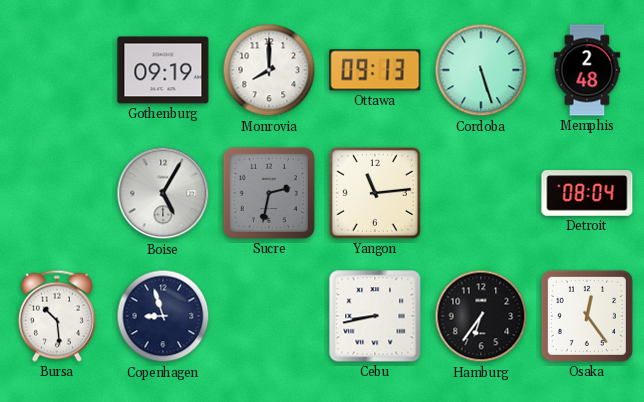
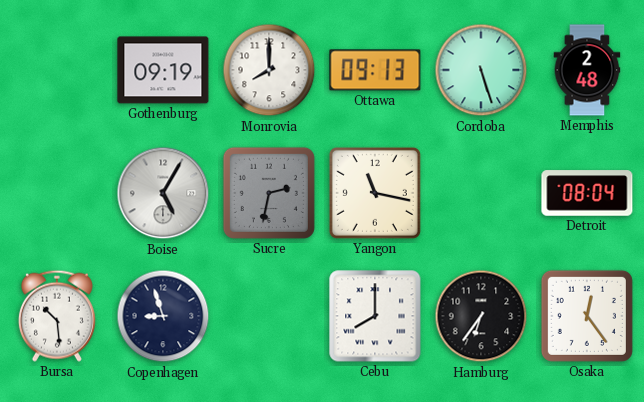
Yangon: 11:14 -> 11:17 (375, 193)
Cebu: 8:43 -> 8:00 (375, 316)
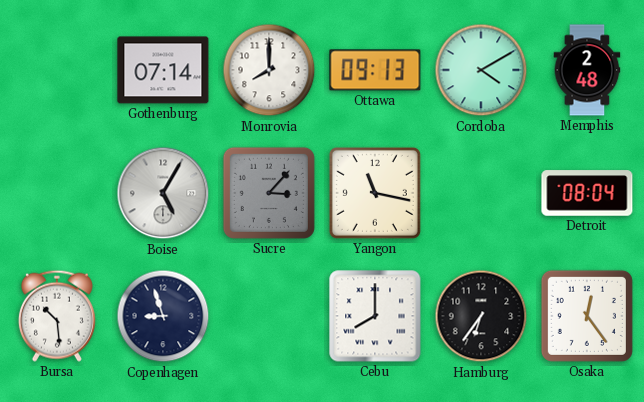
Gothenburg: 09:19 -> 07:14 (163, 70)
Cordoba: 5:27 -> 4:10 (481, 70)
Sucre: 2:32 -> 3:07 (269, 193)
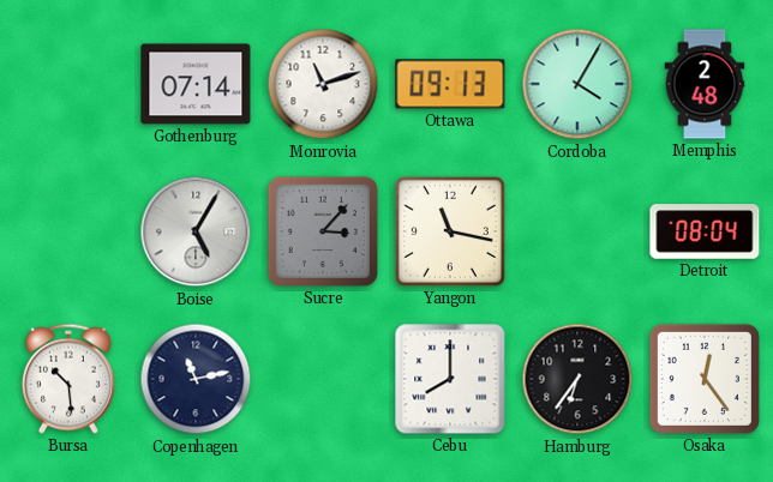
Monrovia: 8:00 -> 11:12 (323, 84)
Cordoba: 4:10 -> 4:05 (577, 84)
Copenhagen: 8:57 -> 11:13 (196, 379)
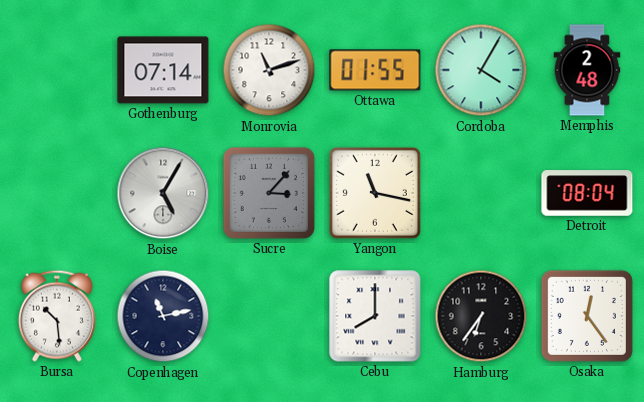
Ottawa: 09:13 -> 01:55 (375, 70)
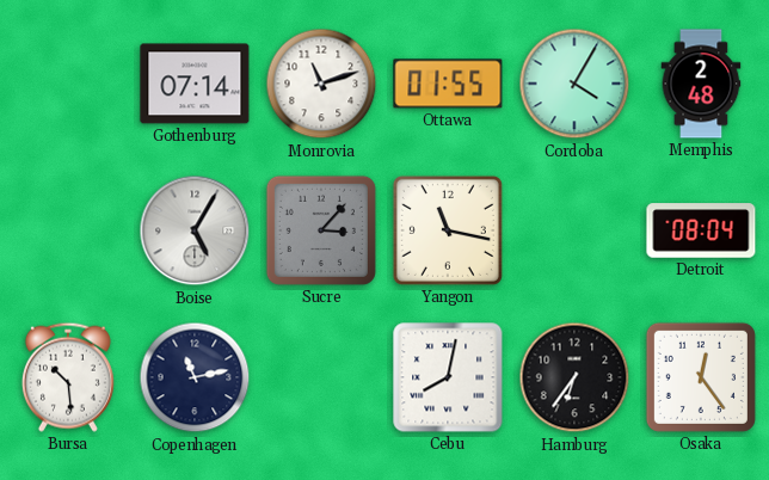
Cebu: 8:00 -> 8:02 (448, 377)
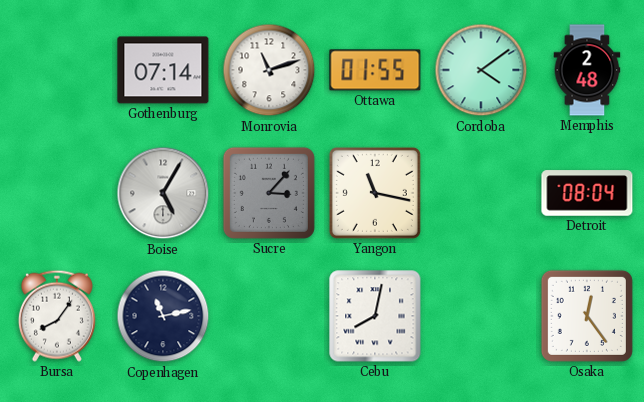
Cordoba: 4:05 -> 4:09 (481, 70)
Bursa: 10:29 -> 8:06 (57, 316)
Hamburg: 6:36 -> none (574, 377)
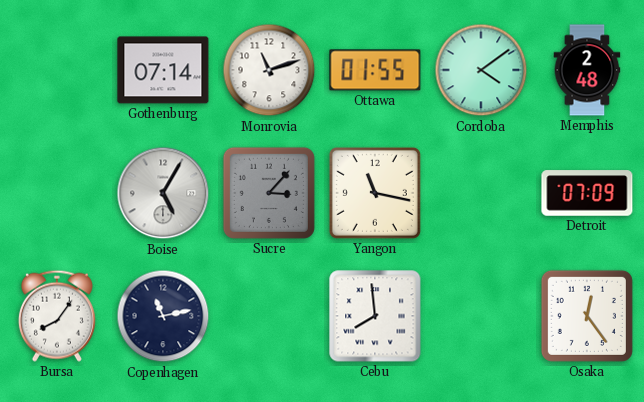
Detroit: 08:04 -> 07:09 (587, 193)
Cebu: 8:02 -> 7:59 (375, 316)
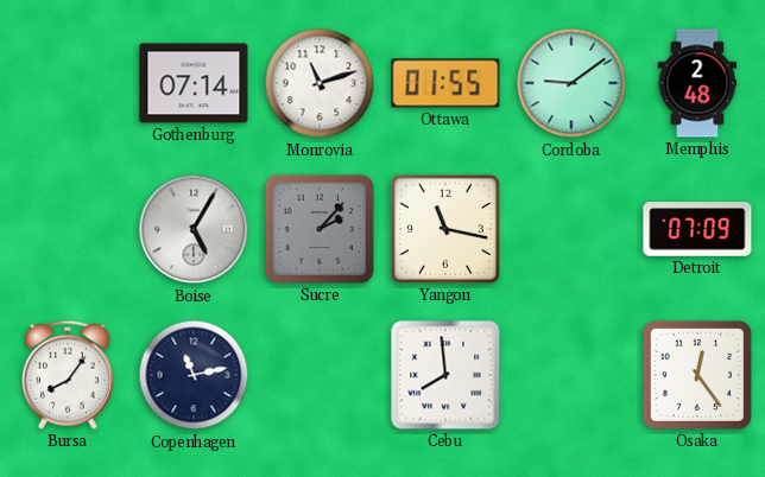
Cordoba: 4:09 -> 9:09 (571, 83)
Sucre: 3:07 -> 2:07 (320, 229)
